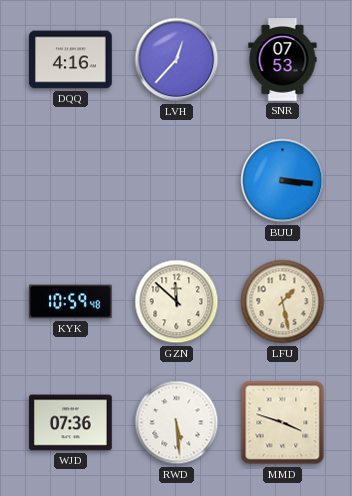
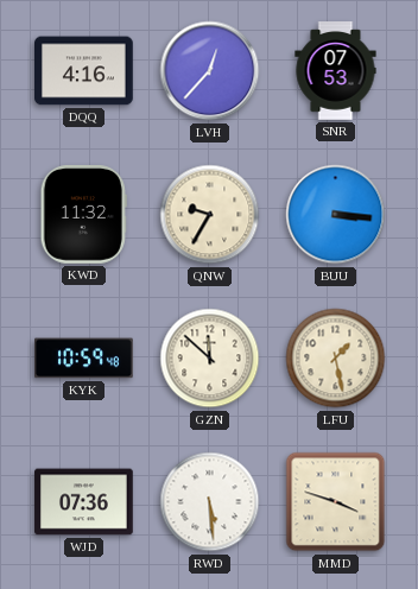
KWD: none -> 11:32 (83, 215)
QNW: none -> 9:35 (210, 215)
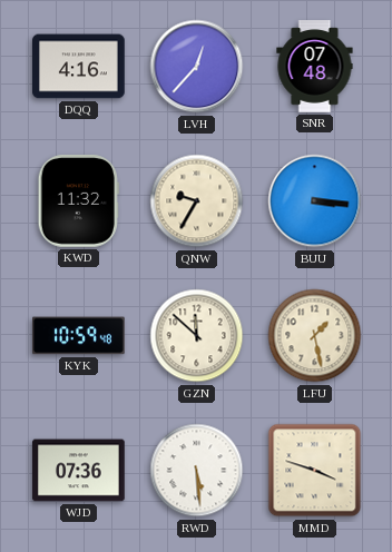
SNR: 07:53 -> 07:48 (315, 67)
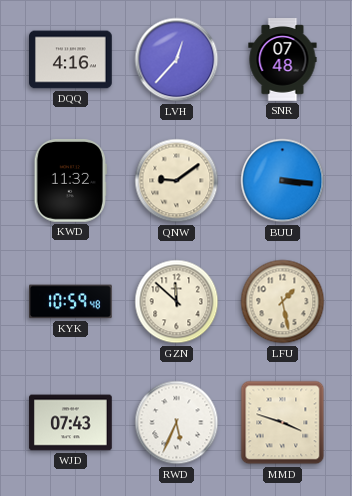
QNW: 9:35 -> 9:09 (177, 181)
WJD: 07:36 -> 07:43 (71, 423)
RWD: 5:29 -> 5:34 (177, 423)
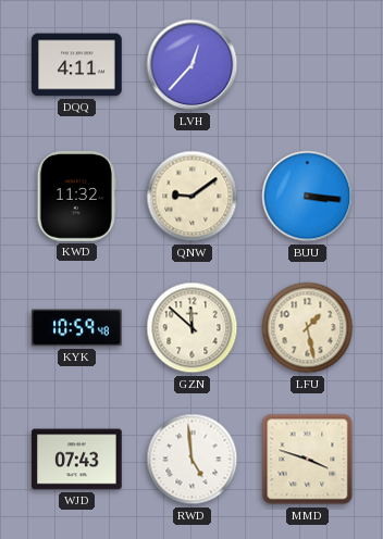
DQQ: 4:16 -> 4:11 (77, 65)
SNR: 07:48 -> none (283, 60)
RWD: 5:34 -> 4:59 (193, 460)
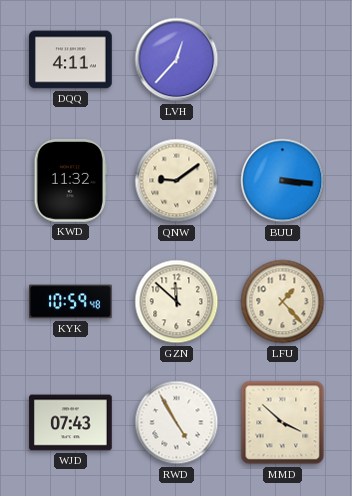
LFU: 1:28 -> 1:23 (283, 302)
RWD: 4:59 -> 4:55 (177, 423)
MMD: 3:48 -> 3:52 (283, 423)
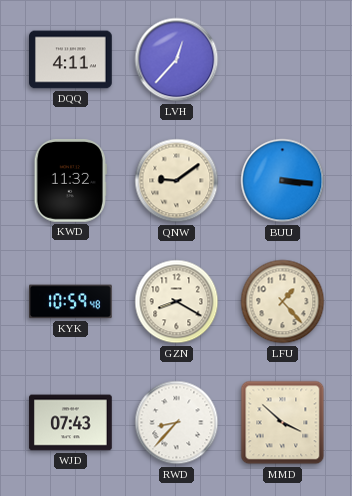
GZN: 11:52 -> 8:20 (177, 302)
RWD: 4:55 -> 8:37 (177, 423)
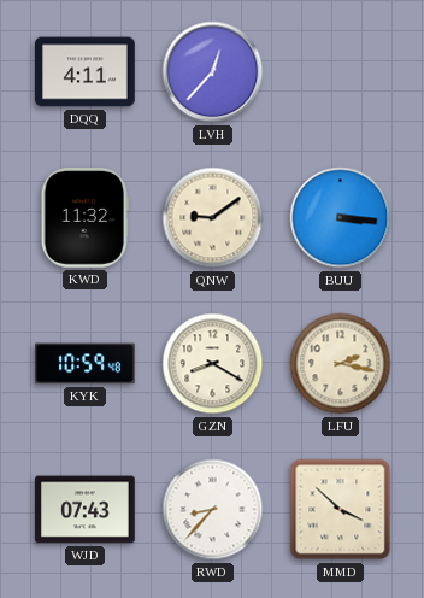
LFU: 1:23 -> 2:17 (341, 364)
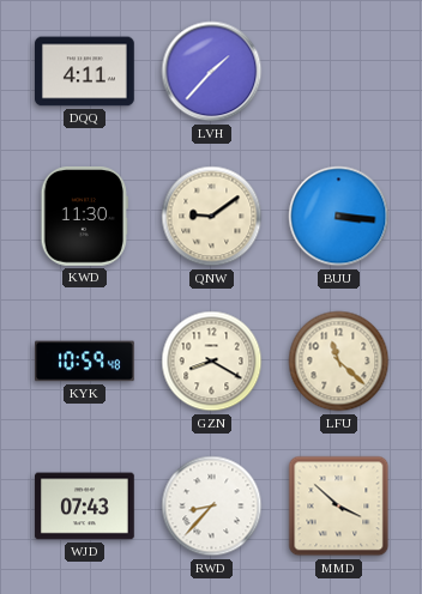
LVH: 12:37 -> 1:37 (212, 72)
KWD: 11:32 -> 11:30 (84, 217)
LFU: 2:17 -> 11:22 (339, 362)
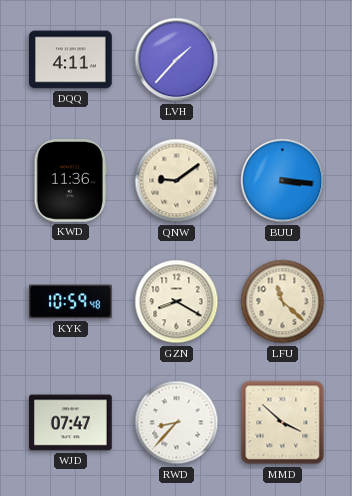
KWD: 11:30 -> 11:36 (70, 181)
WJD: 07:43 -> 07:47 (71, 423)
